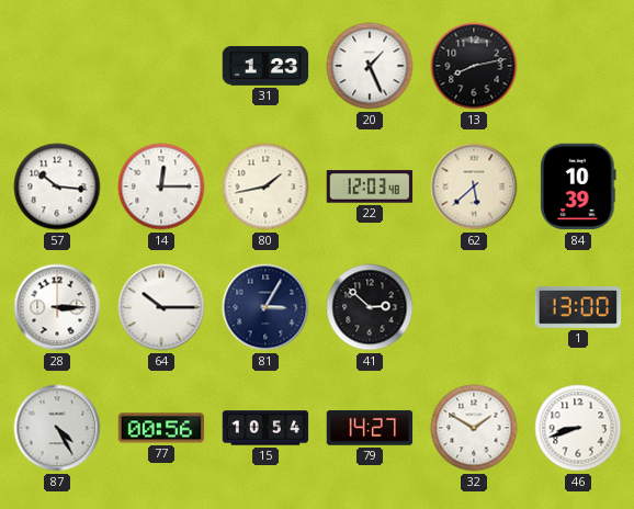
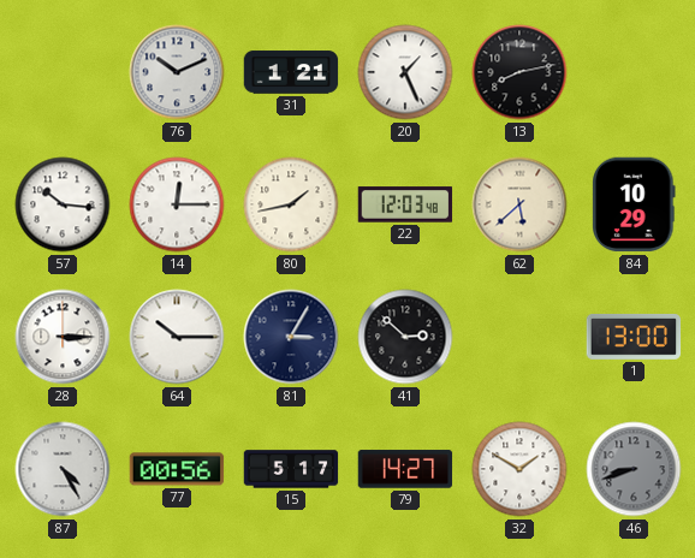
76: none -> 10:11 (177, 72)
31: 1:23 -> 1:21 (291, 72)
84: 10:39 -> 10:29 (634, 204)
15: 10:54 -> 5:17 (291, 469)
46 dial: white -> grey (634, 469)
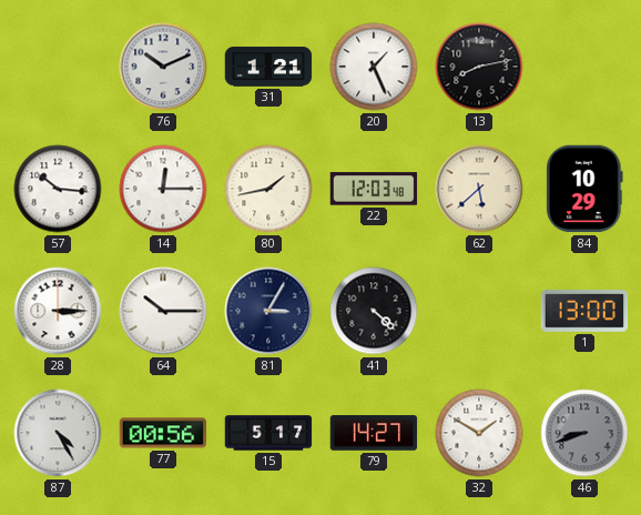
41: 2:52 -> 4:22 (374, 311)
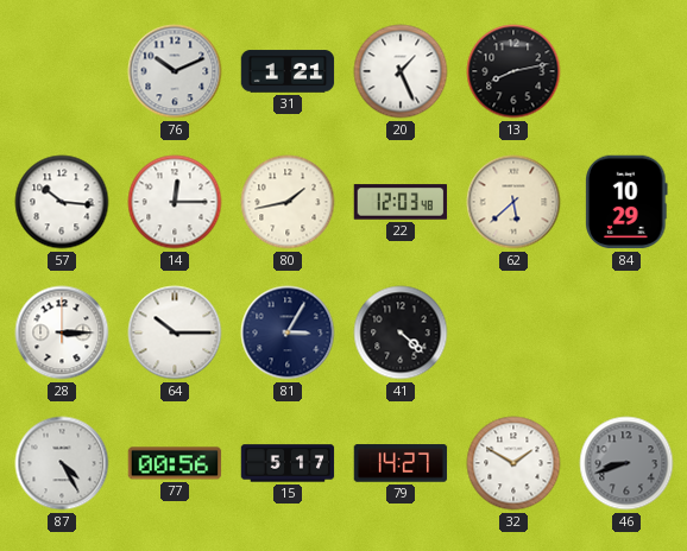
1: 13:00 -> none (584, 311)
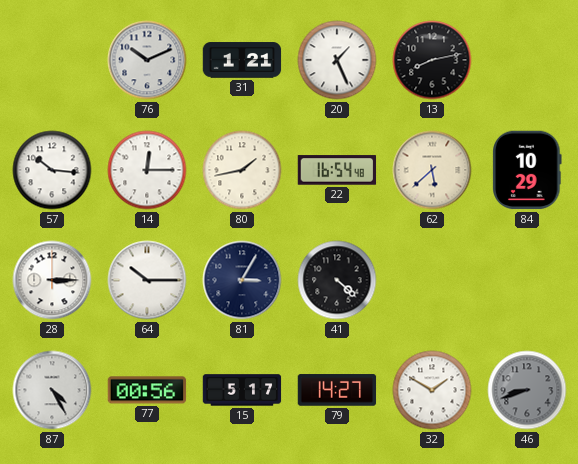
22: 12:03 -> 16:54 (337, 170)
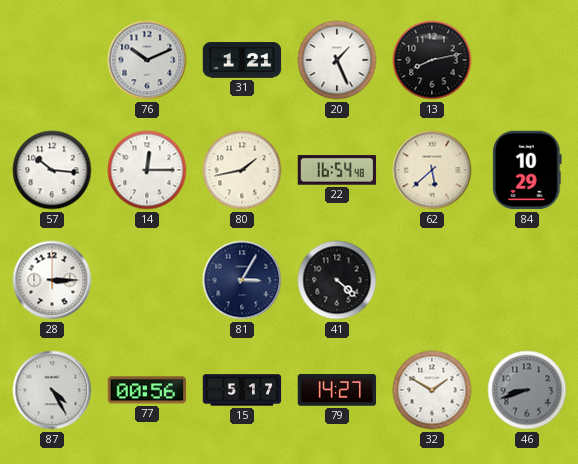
64: 10:15 -> none (147, 280)
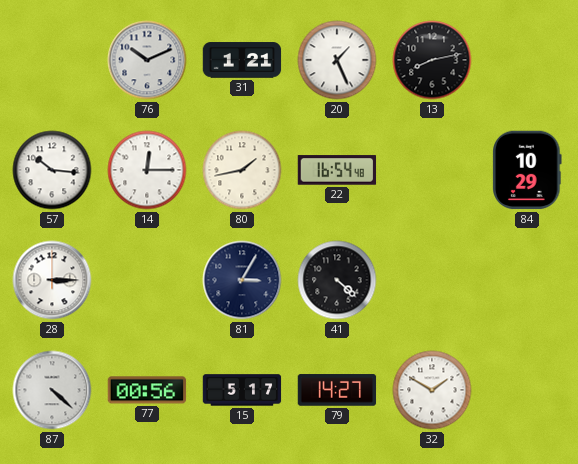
62: 5:38 -> none (432, 170)
87: 4:25 -> 4:22 (52, 390)
46: 8:42 -> none (527, 390)
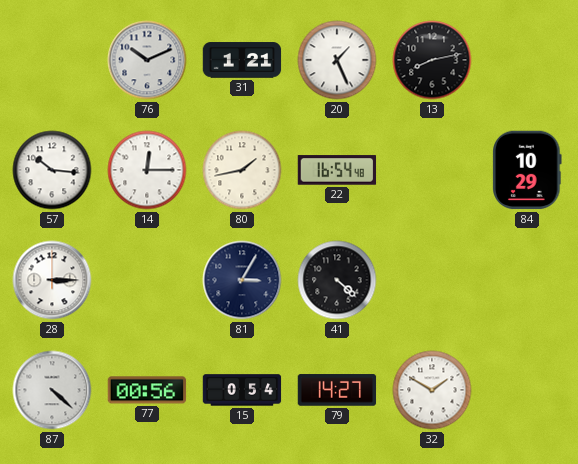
15: 5:17 -> 0:54 (242, 390)
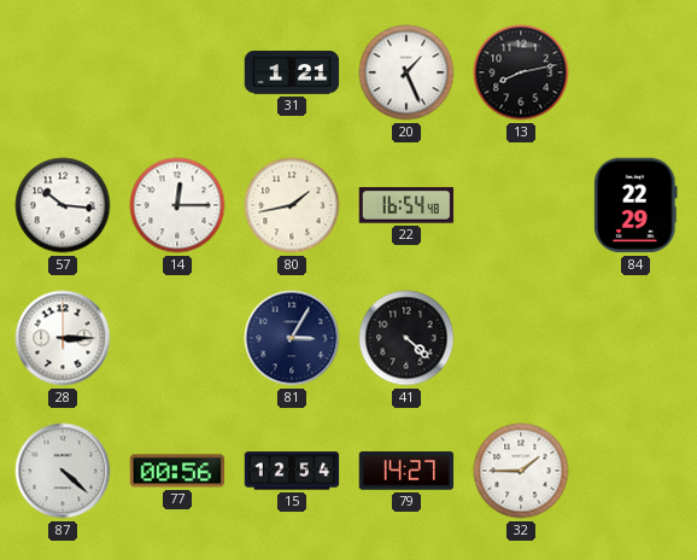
76: 10:11 -> none (147, 60)
84: 10:29 -> 22:29 (635, 205)
15: 0:54 -> 12:54 (292, 471)
32: 1:50 -> 1:45 (521, 471)
